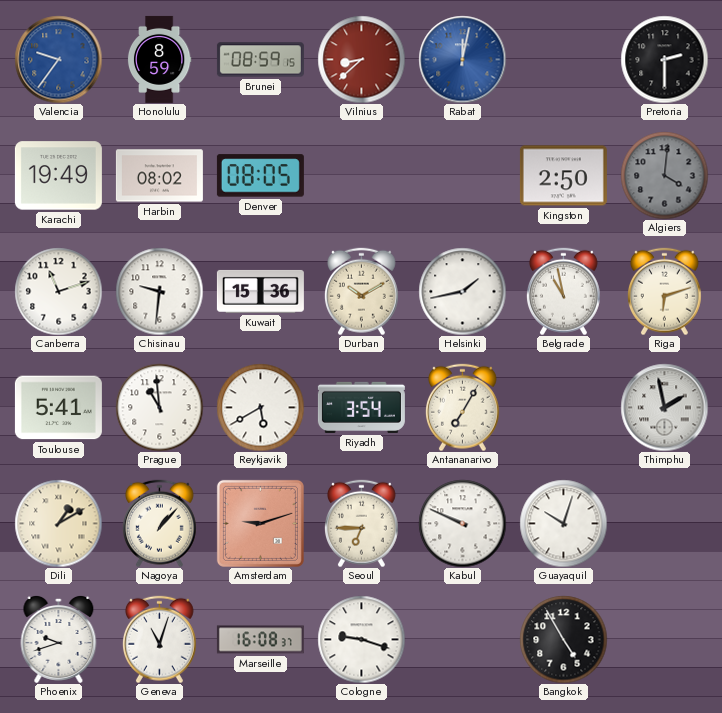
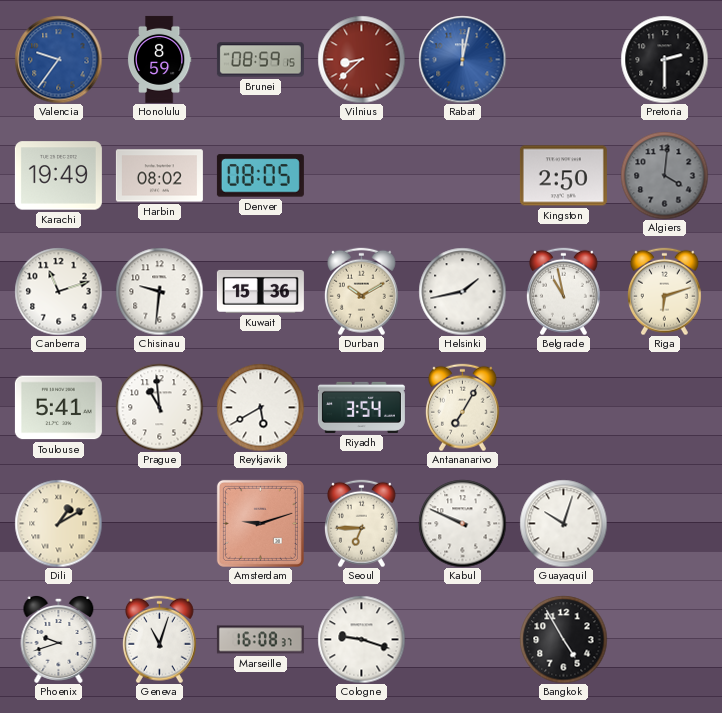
Thimphu: 1:58 -> none (664, 407)
Nagoya: 1:07 -> none (159, 523)
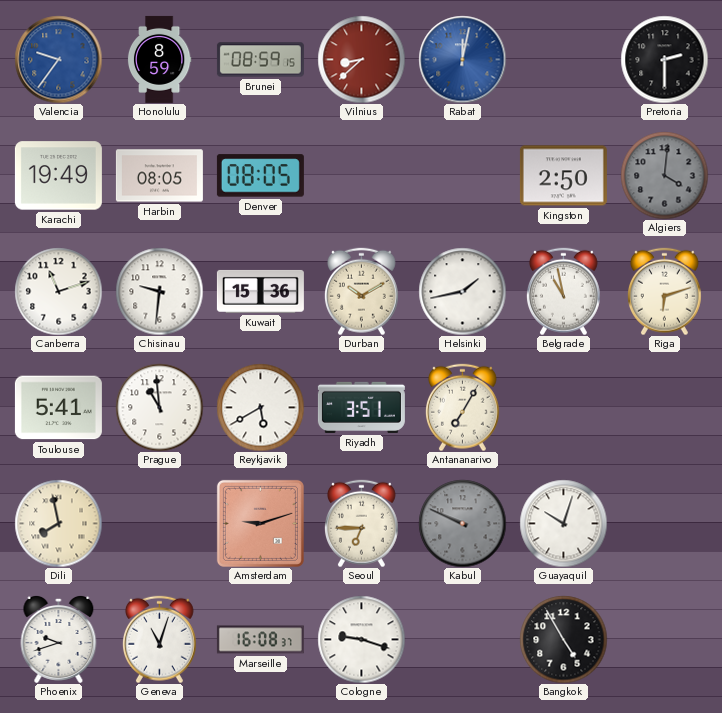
Harbin: 08:02 -> 08:05 (159, 176)
Riyadh: 3:54 -> 3:51 (361, 407)
Dili: 1:10 -> 7:58 (58, 523)
Kabul dial: white -> grey (462, 523)
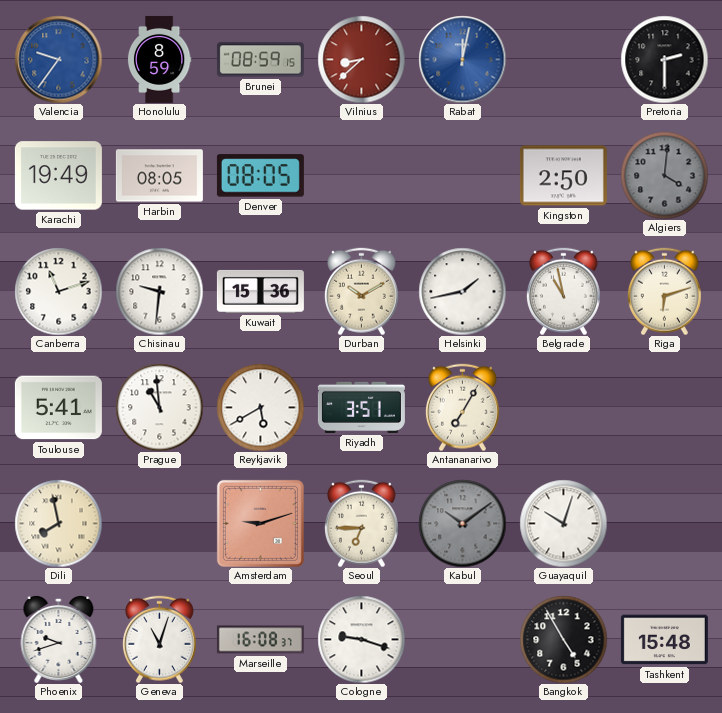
Kabul: 9:49 -> 10:09 (462, 523)
Tashkent: none -> 15:48 (664, 640)
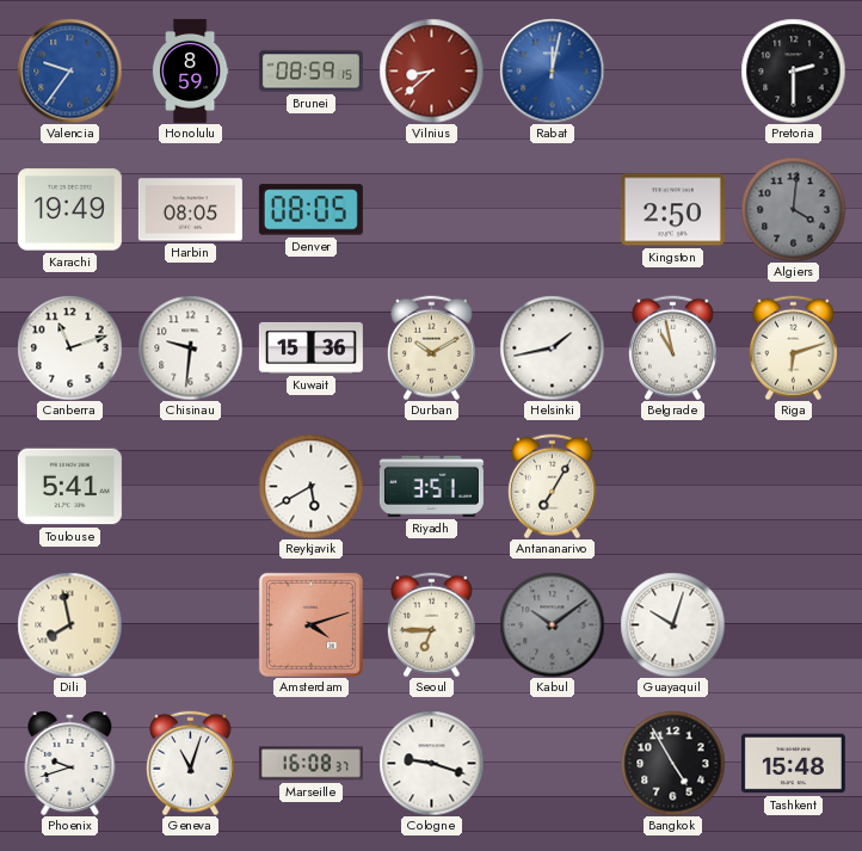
Prague: 10:59 -> none (159, 407)
Amsterdam: 9:12 -> 4:12 (310, 624)
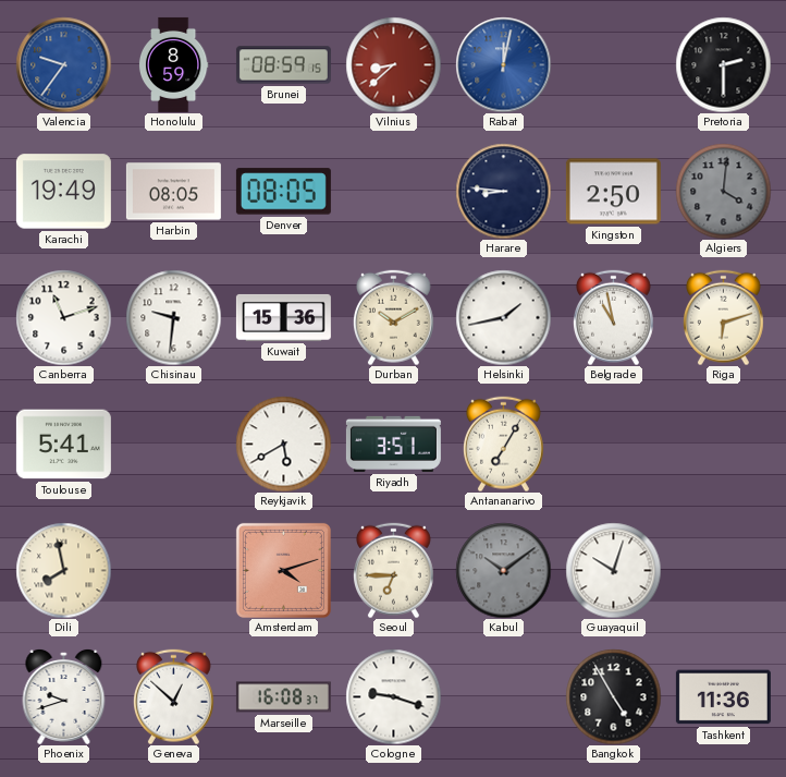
Harare: none -> 8:46 (503, 191)
Geneva: 11:03 -> 12:52 (173, 696)
Tashkent: 15:48 -> 11:36 (723, 697)
